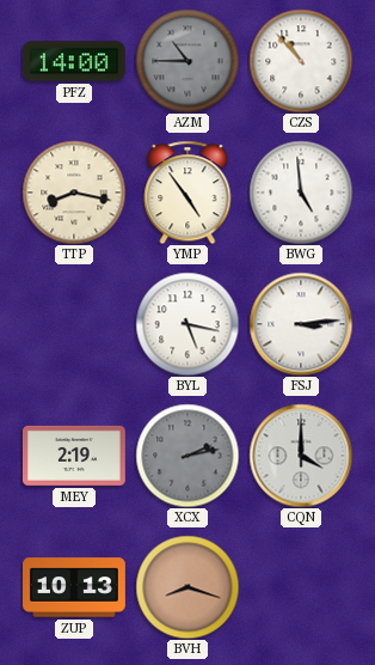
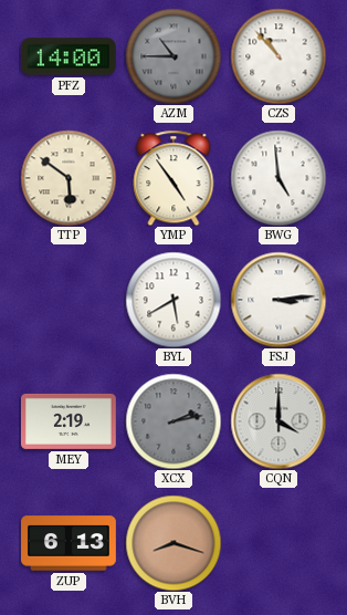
TTP: 8:17 -> 5:51 (69, 178)
BYL: 5:17 -> 5:40 (173, 300)
ZUP: 10:13 -> 6:13 (70, 543)
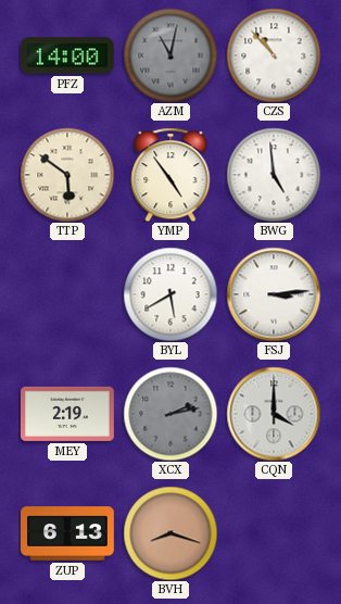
AZM: 10:45 -> 11:02 (171, 55)
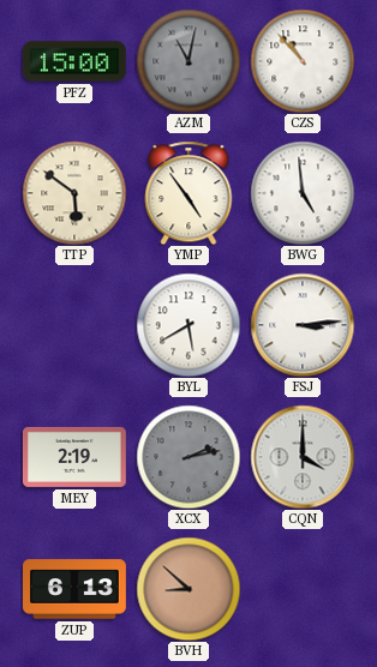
PFZ: 14:00 -> 15:00 (74, 61)
BVH: 8:18 -> 8:52 (188, 589)
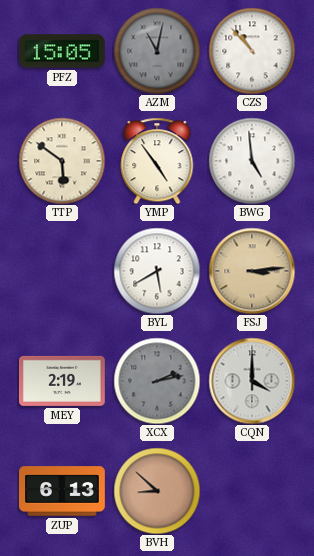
PFZ: 15:00 -> 15:05 (62, 51)
FSJ dial: white -> champagne (252, 271)
